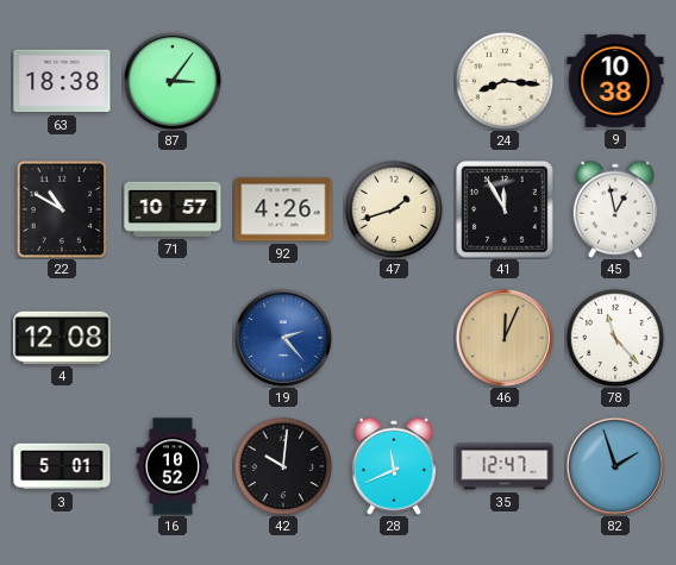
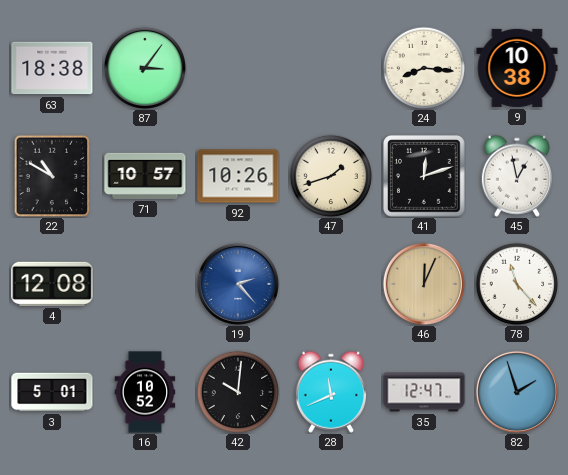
92: 4:26 -> 10:26 (238, 176)
41: 11:55 -> 12:12 (424, 176)
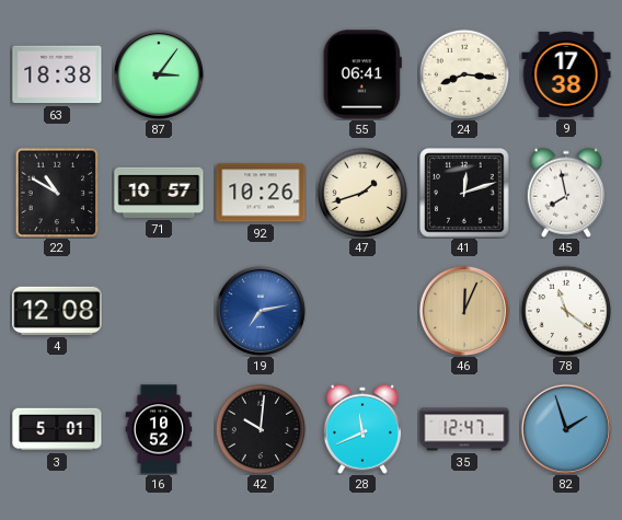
55: none -> 06:41 (362, 74)
9: 10:38 -> 17:38 (566, 74)
45: 12:58 -> 7:58 (565, 193)
19: 2:23 -> 7:13 (261, 311)
78: 11:23 -> 11:21 (566, 311)
